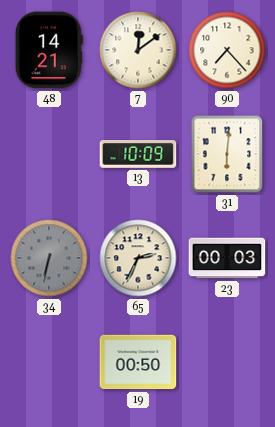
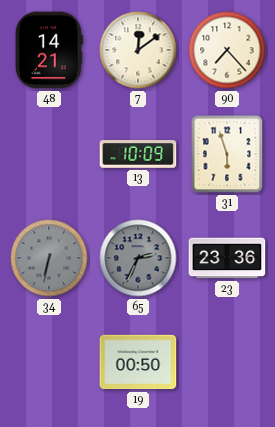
31: 6:01 -> 5:57 (227, 154)
65 dial: cream -> grey (138, 258)
23: 00:03 -> 23:36 (227, 258)
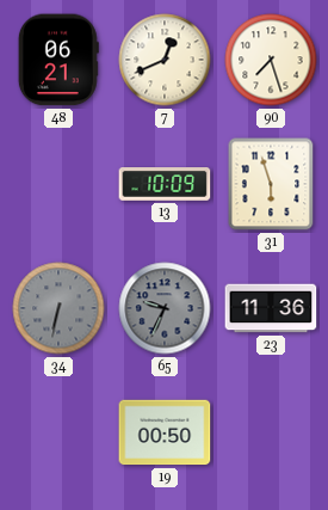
48: 14:21 -> 06:21 (58, 60)
7: 12:09 -> 12:41 (165, 60)
90: 7:23 -> 7:27 (271, 60)
65: 2:34 -> 9:34 (165, 308)
23: 23:36 -> 11:36 (271, 308)
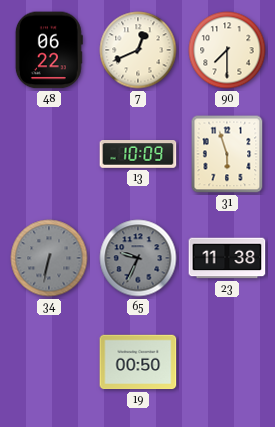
48: 06:21 -> 06:22 (49, 50)
90: 7:27 -> 7:30 (227, 50)
23: 11:36 -> 11:38 (227, 258)
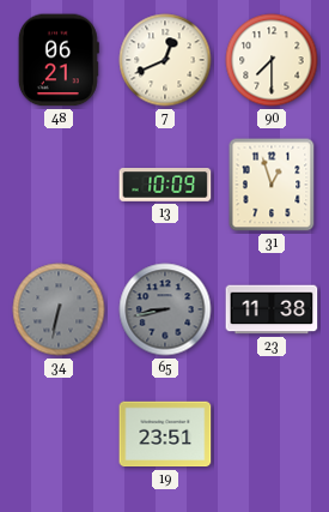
48: 06:22 -> 06:21 (59, 60)
31: 5:57 -> 12:57 (272, 185)
65: 9:34 -> 8:43 (165, 309)
19: 00:50 -> 23:51 (165, 434)
